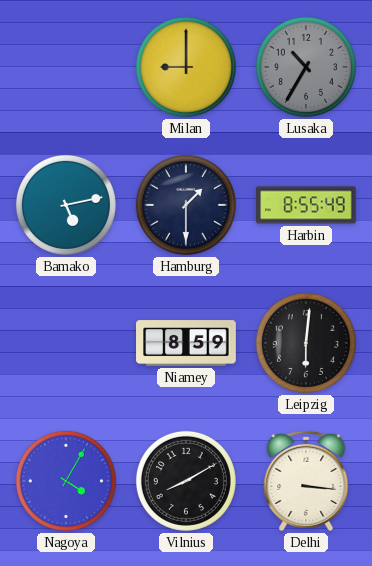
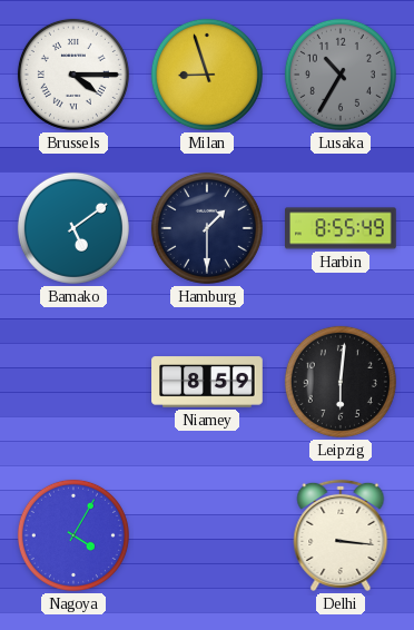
Brussels: none -> 4:15 (73, 75)
Milan: 9:00 -> 8:57 (207, 75)
Bamako: 5:13 -> 5:09 (73, 228)
Vilnius: 8:10 -> none (186, 481)
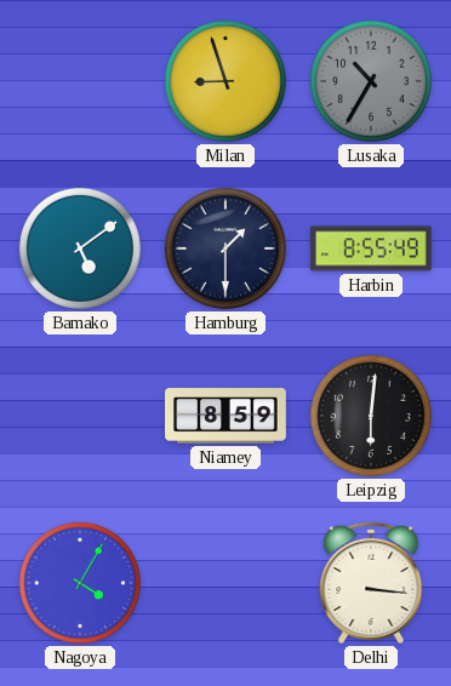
Brussels: 4:15 -> none (73, 75)
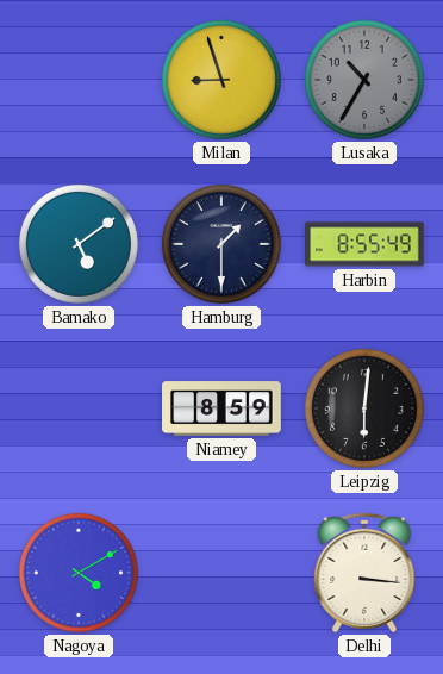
Nagoya: 4:05 -> 4:10 (79, 573)
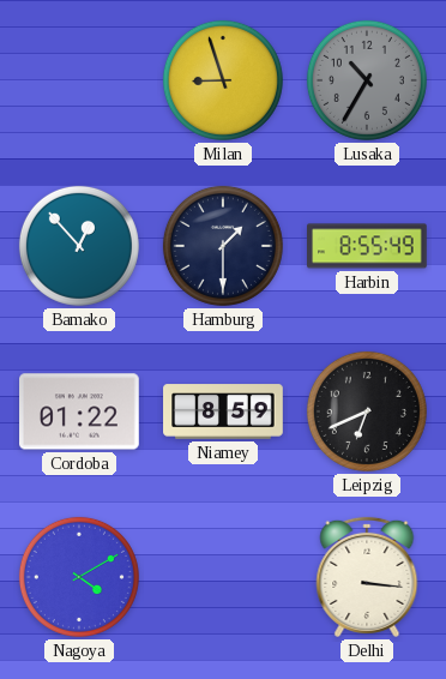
Bamako: 5:09 -> 12:53 (79, 246)
Cordoba: none -> 01:22 (80, 411)
Leipzig: 6:01 -> 6:41 (367, 411)
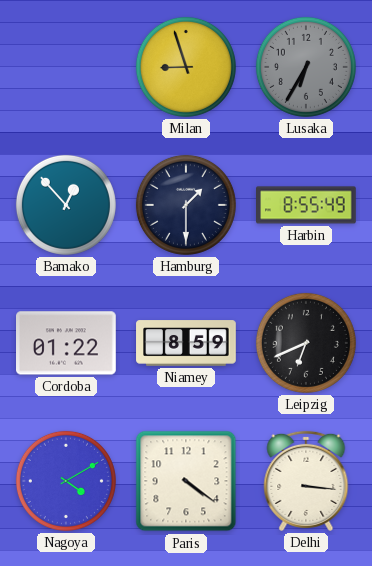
Lusaka: 10:35 -> 6:35 (306, 67)
Paris: none -> 4:21 (186, 481)
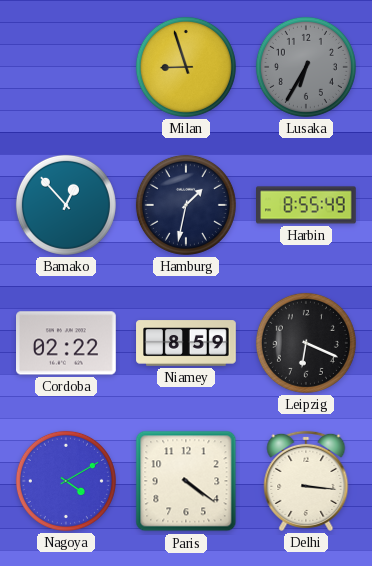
Hamburg: 1:30 -> 1:32 (186, 205)
Cordoba: 01:22 -> 02:22 (67, 343)
Leipzig: 6:41 -> 6:19 (306, 343)
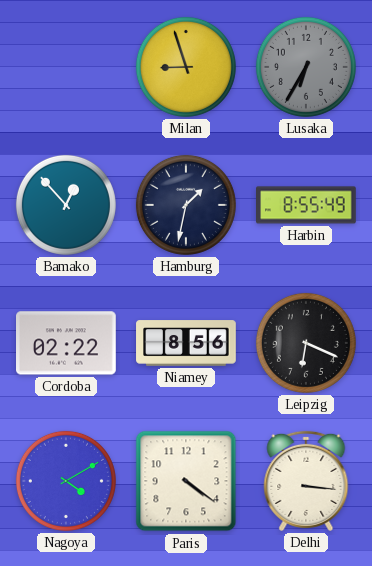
Niamey: 8:59 -> 8:56 (186, 343)
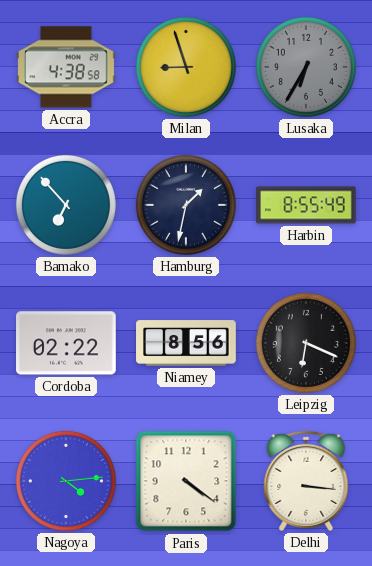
Accra: none -> 4:38 (67, 67)
Bamako: 12:53 -> 6:53 (66, 205)
Nagoya: 4:10 -> 4:14 (66, 481)
